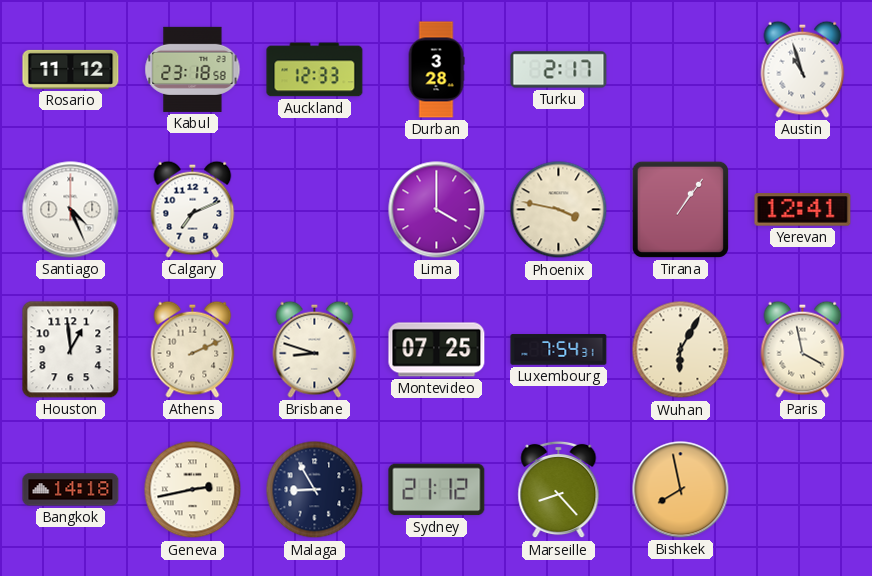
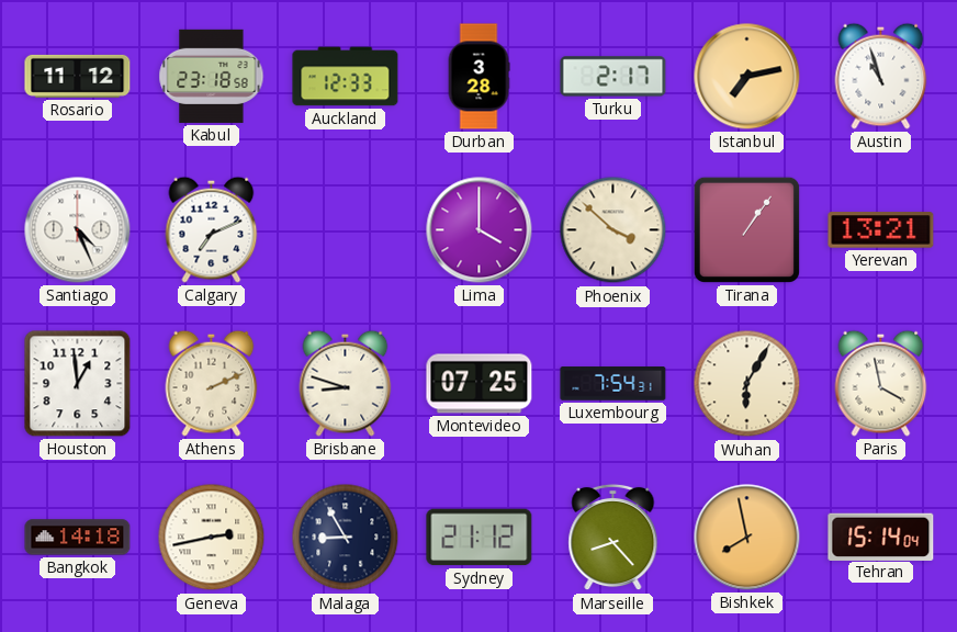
Istanbul: none -> 7:13 (747, 77)
Phoenix: 3:47 -> 3:52 (613, 230)
Yerevan: 12:41 -> 13:21 (881, 230)
Tehran: none -> 15:14 (881, 537)
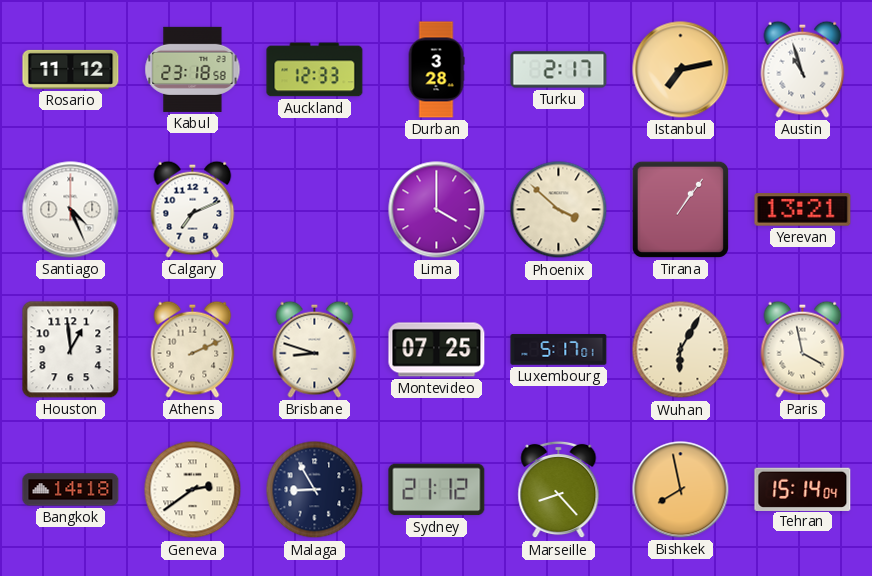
Luxembourg: 7:54 -> 5:17 (559, 350)
Geneva: 2:43 -> 2:39 (193, 490)
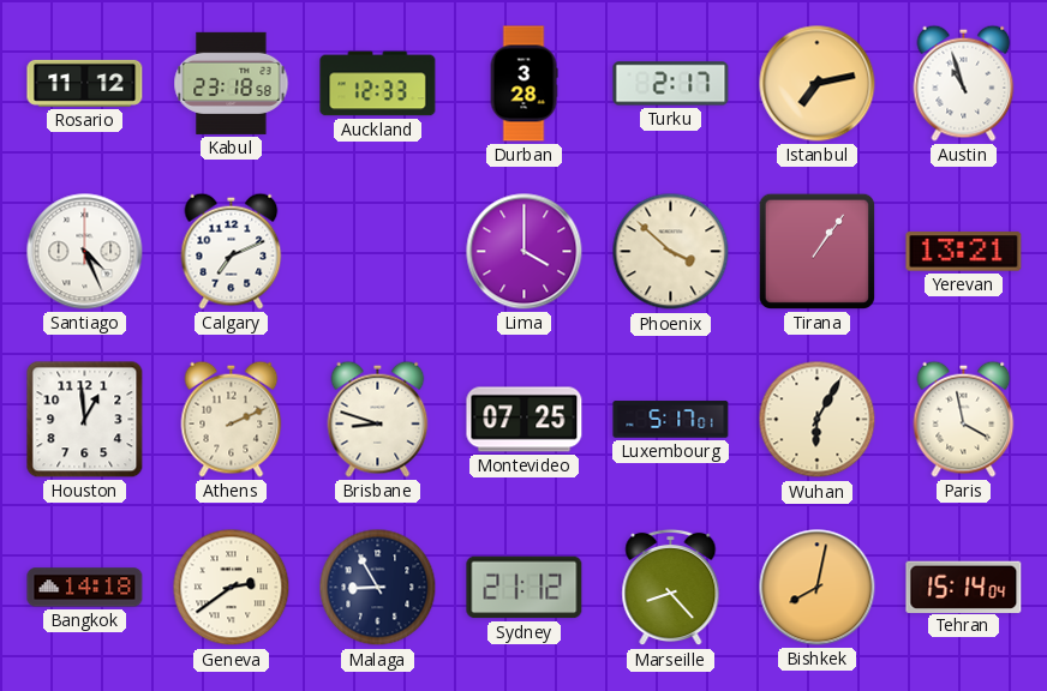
Bishkek: 7:58 -> 8:02 (818, 588)
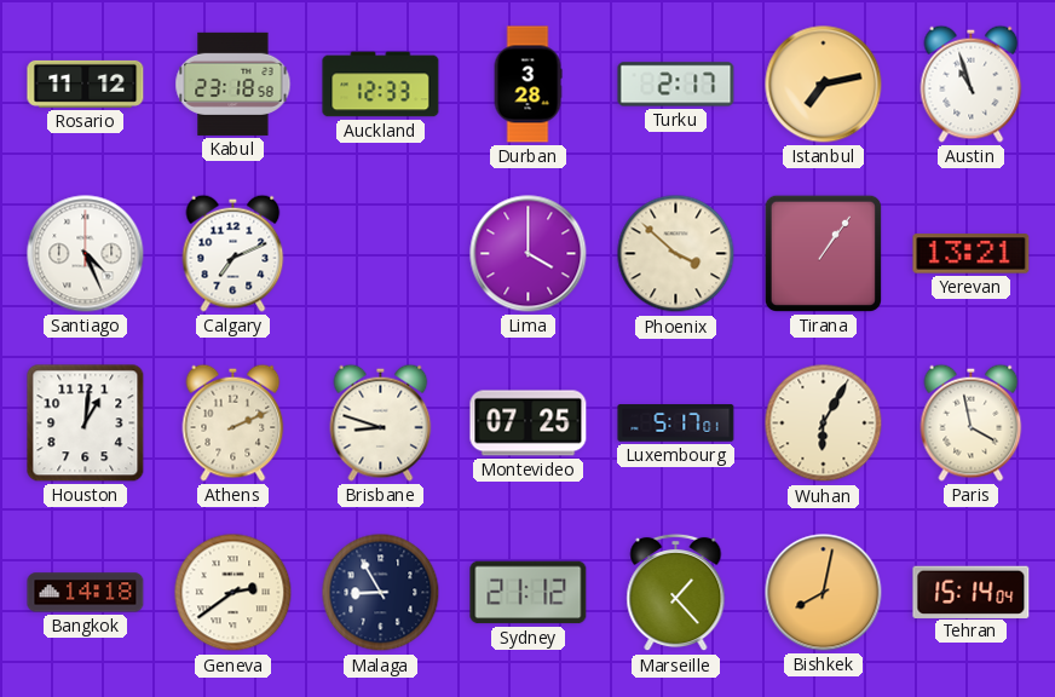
Houston: 12:59 -> 1:01 (86, 424)
Marseille: 8:23 -> 1:23 (676, 593)
